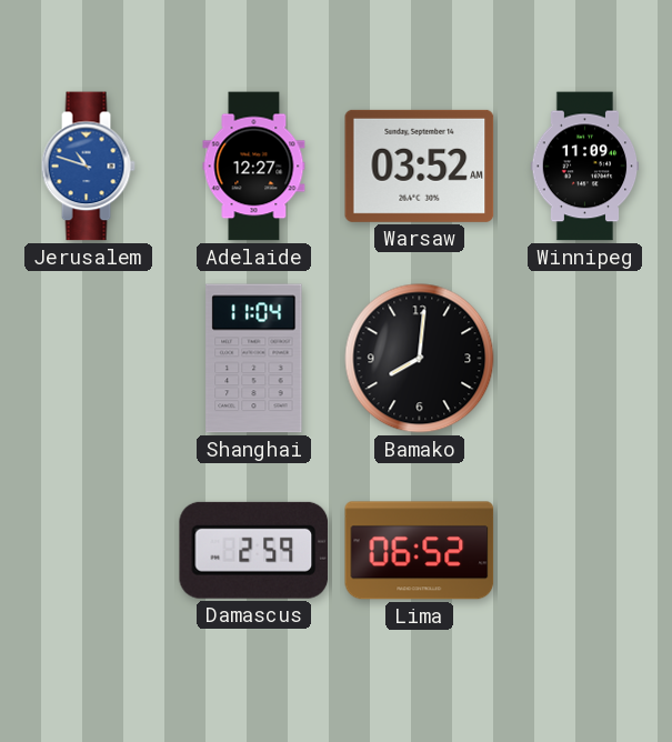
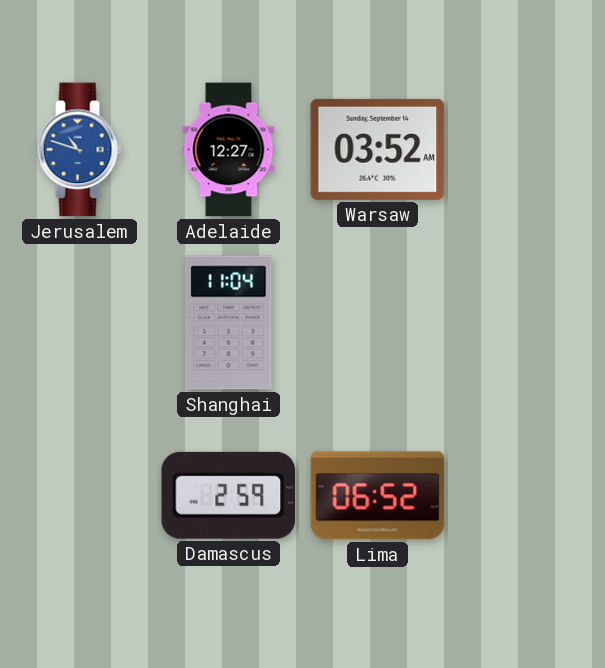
Winnipeg: 11:09 -> none (585, 167)
Bamako: 8:01 -> none (420, 359)
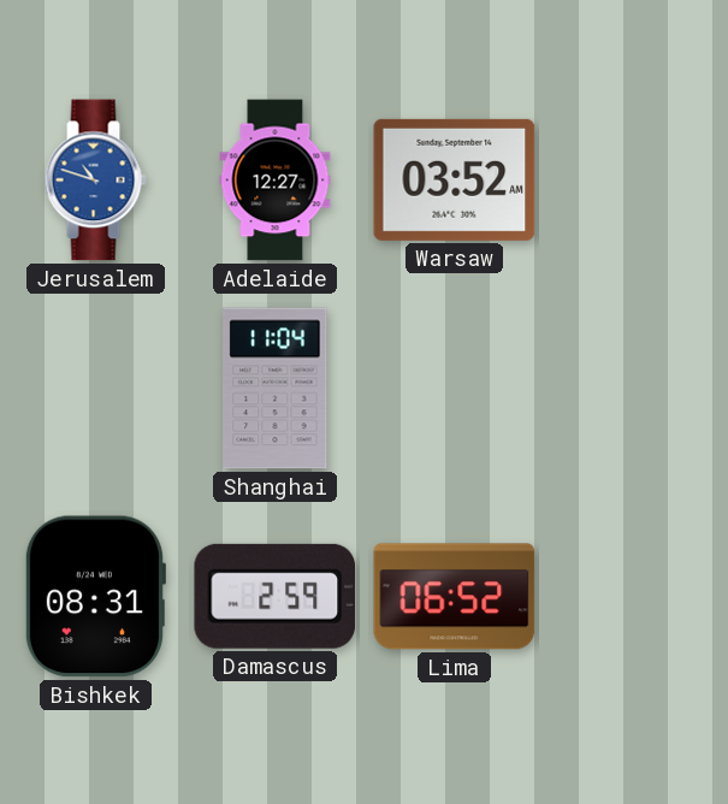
Bishkek: none -> 08:31 (95, 597)
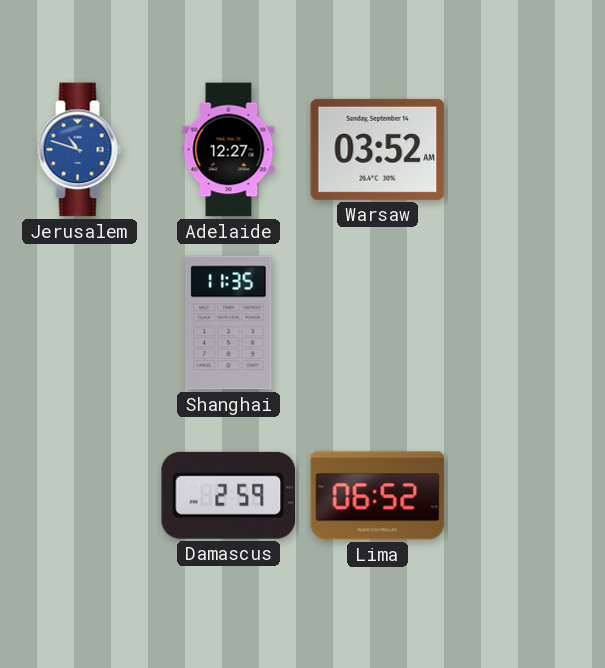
Shanghai: 11:04 -> 11:35 (229, 323)
Bishkek: 08:31 -> none (95, 597)
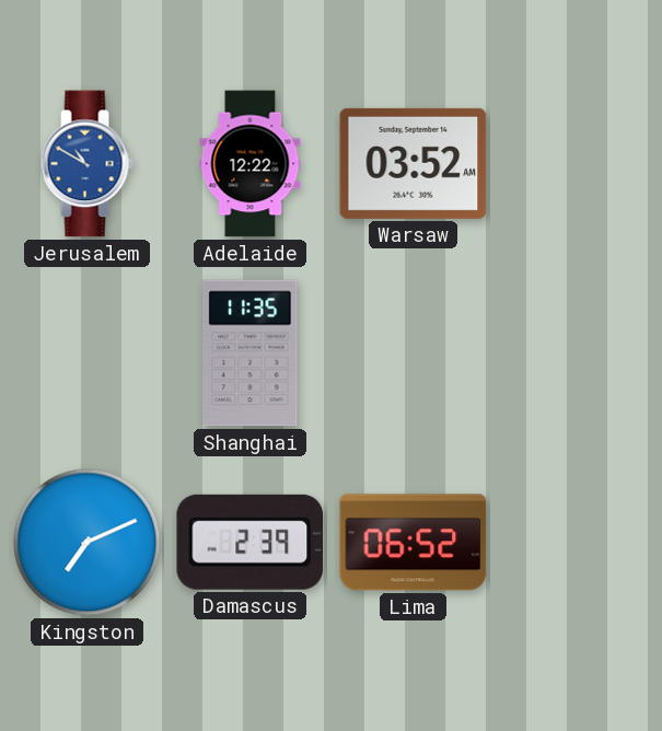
Jerusalem: 10:48 -> 10:50 (86, 164)
Adelaide: 12:27 -> 12:22 (251, 164)
Kingston: none -> 7:11 (88, 543)
Damascus: 2:59 -> 2:39 (251, 542)
